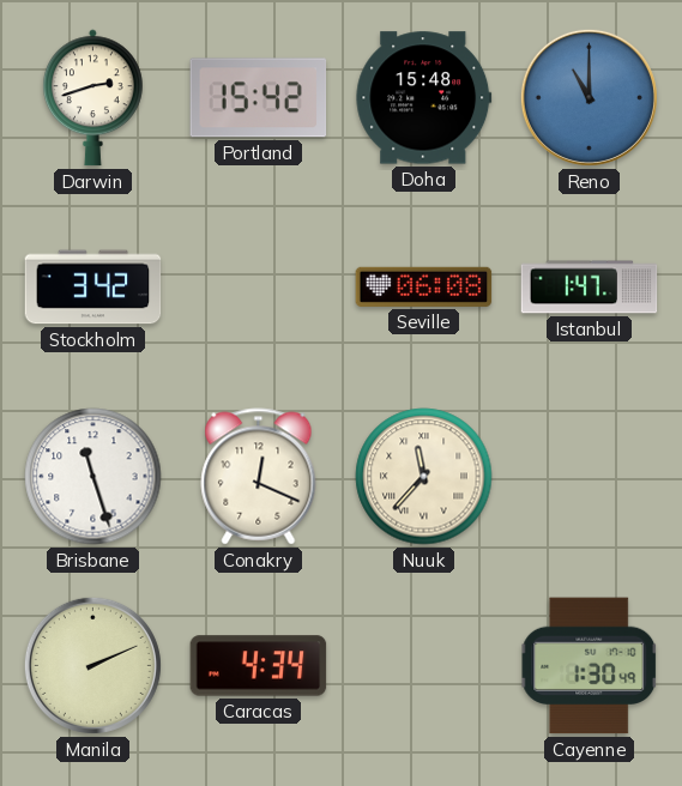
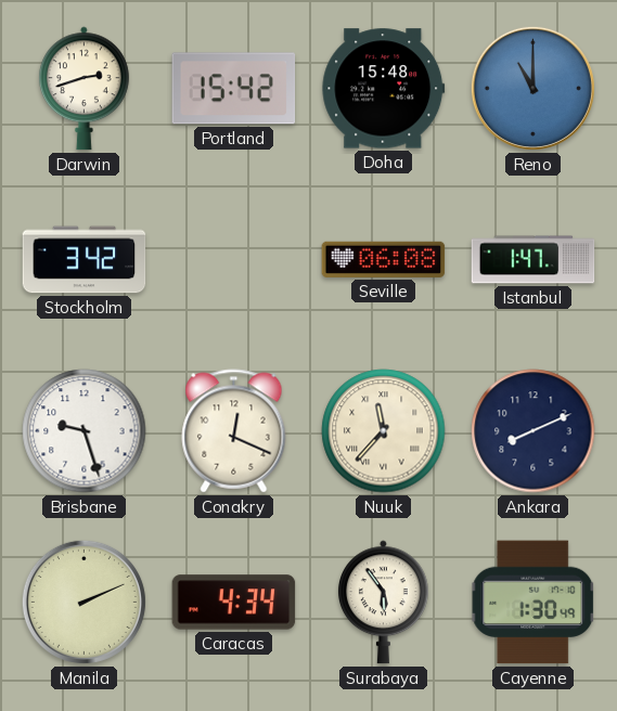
Brisbane: 11:27 -> 9:27 (85, 431)
Ankara: none -> 8:11 (534, 431)
Surabaya: none -> 5:54 (383, 603)
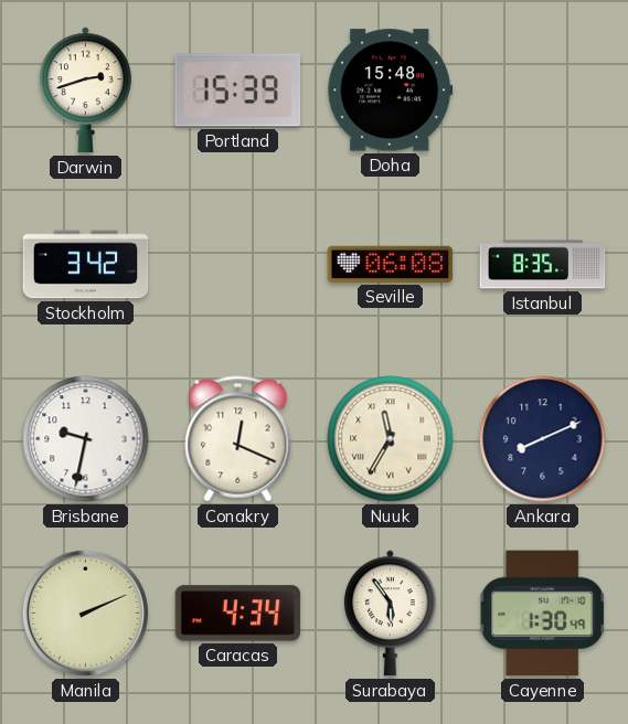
Portland: 15:42 -> 15:39 (238, 91)
Reno: 11:00 -> none (532, 88)
Istanbul: 1:47 -> 8:35 (543, 265)
Brisbane: 9:27 -> 9:32 (86, 439)
Nuuk: 11:37 -> 11:35 (391, 439)
